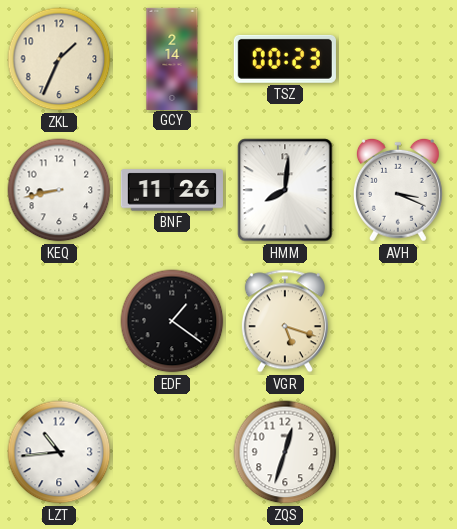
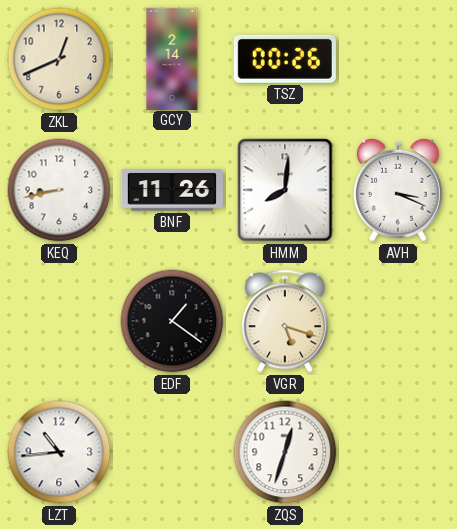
ZKL: 1:34 -> 12:41 (59, 59)
TSZ: 00:23 -> 00:26 (285, 59)
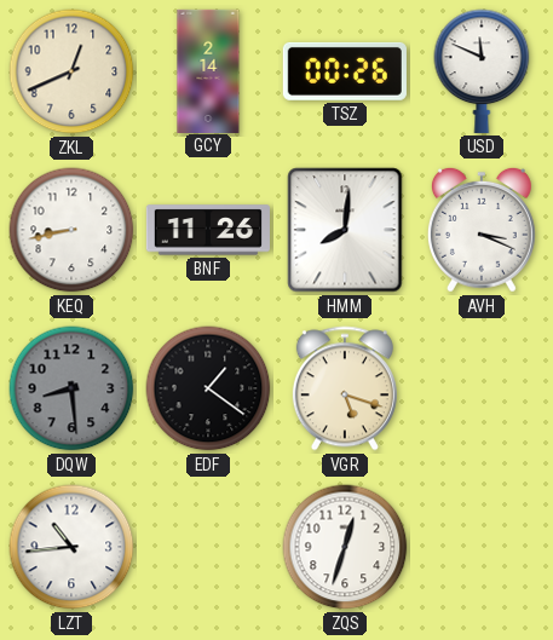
USD: none -> 11:49 (482, 71)
DQW: none -> 8:29 (71, 388)
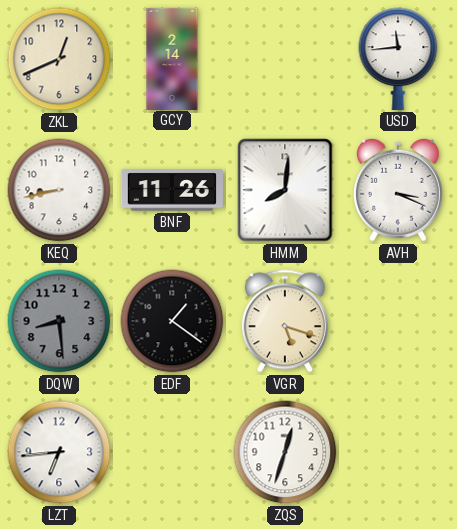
TSZ: 00:26 -> none (345, 71)
USD: 11:49 -> 11:44 (398, 59)
LZT: 10:44 -> 6:44 (59, 452)
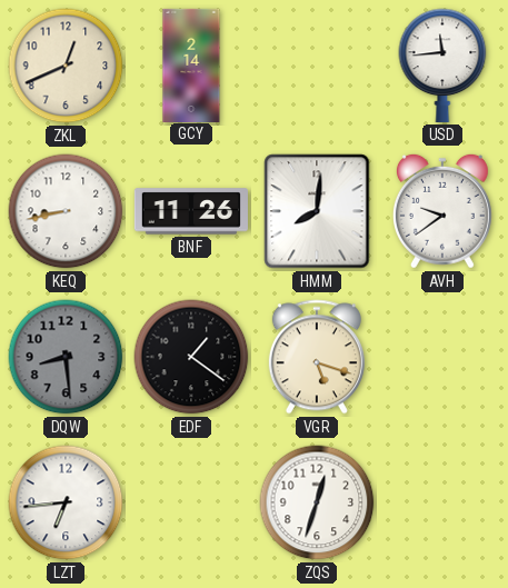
AVH: 3:19 -> 9:39 (442, 211)
